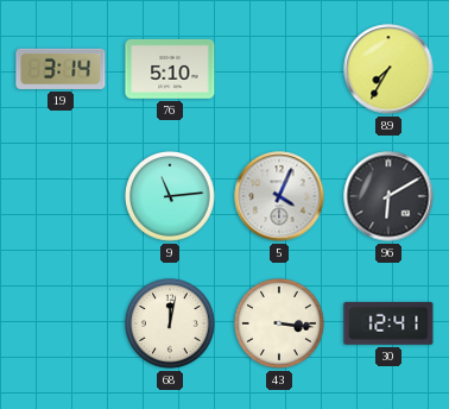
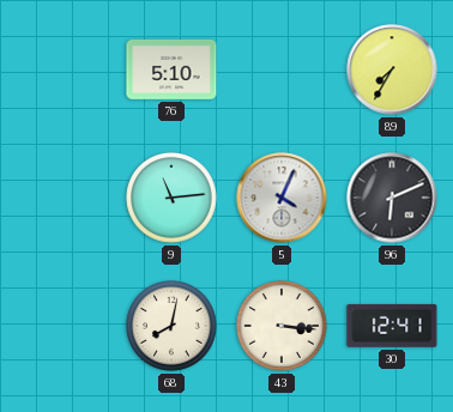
19: 3:14 -> none (61, 69)
96: 6:10 -> 6:11 (392, 198)
68: 12:02 -> 8:02 (171, 326)
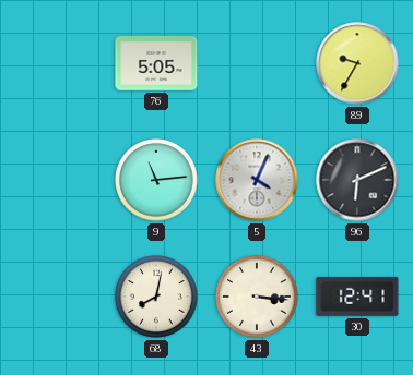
76: 5:10 -> 5:05 (156, 64)
89: 7:35 -> 9:35 (357, 63)
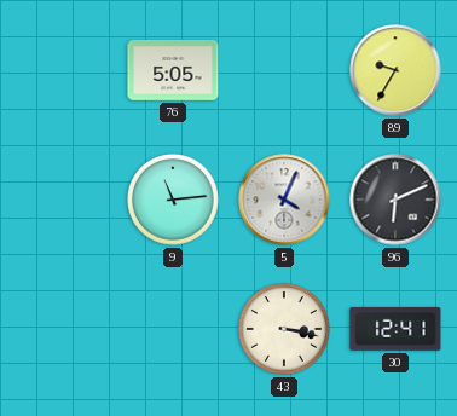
68: 8:02 -> none (156, 297)
43: 3:16 -> 3:17 (284, 329)
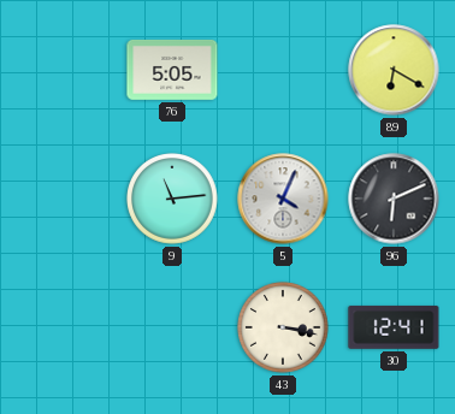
89: 9:35 -> 6:20 (394, 70)
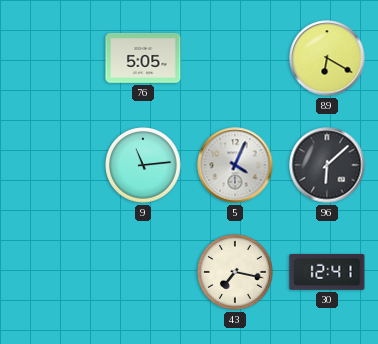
96: 6:11 -> 6:08 (327, 165)
43: 3:17 -> 7:17 (235, 272)
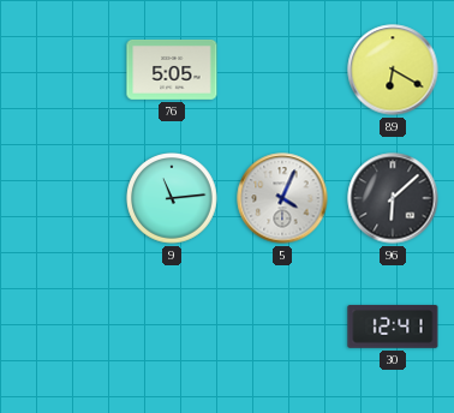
43: 7:17 -> none (235, 272)
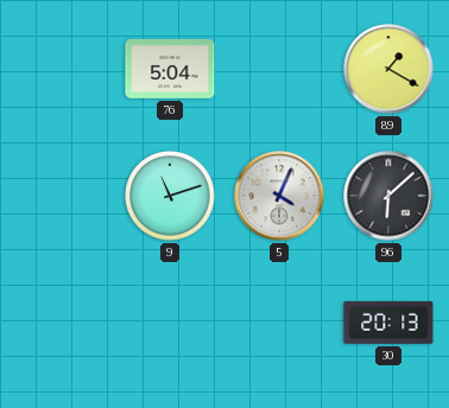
76: 5:05 -> 5:04 (170, 70)
89: 6:20 -> 1:20 (388, 69)
9: 11:14 -> 11:12 (170, 196)
30: 12:41 -> 20:13 (388, 323)
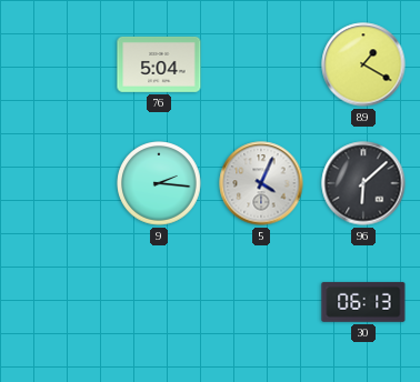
9: 11:12 -> 2:16 (159, 183)
30: 20:13 -> 06:13 (363, 302)
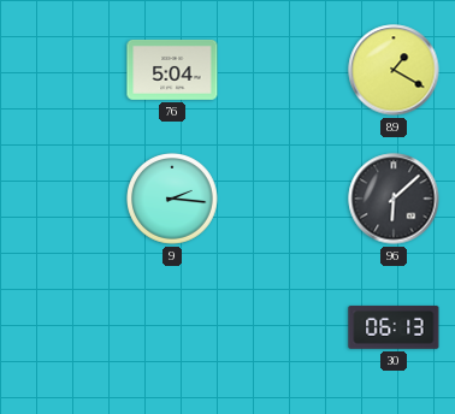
5: 4:04 -> none (261, 183)
